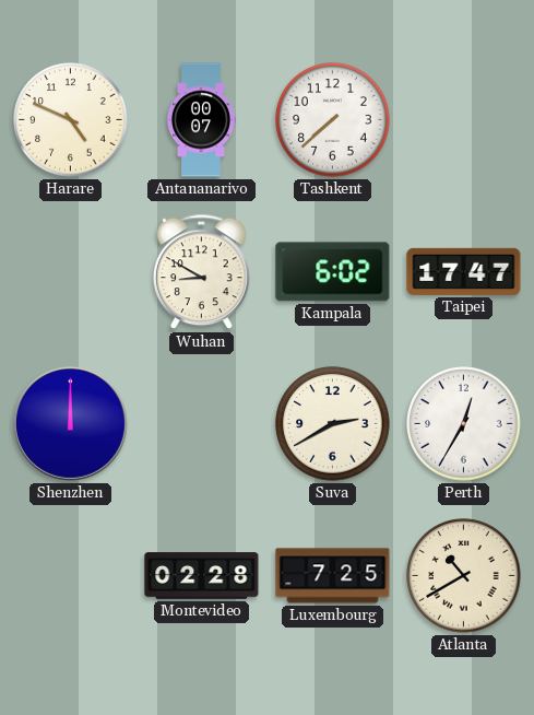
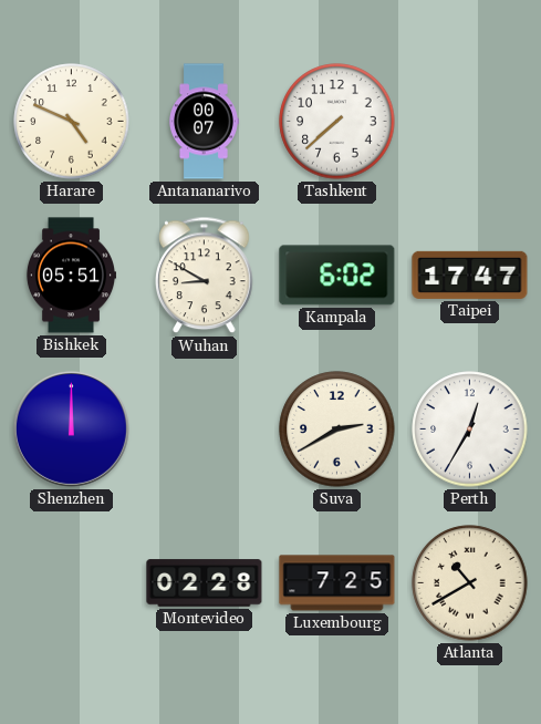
Bishkek: none -> 05:51 (70, 276)
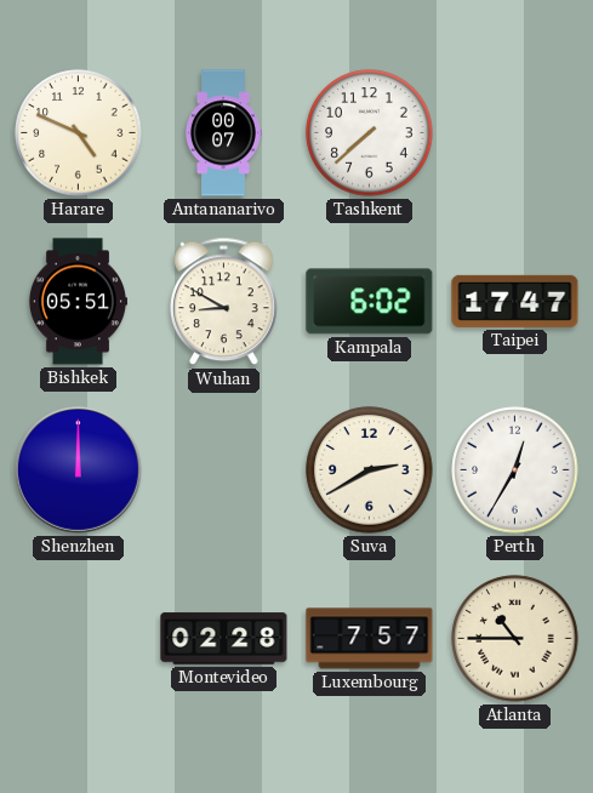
Luxembourg: 7:25 -> 7:57 (370, 639)
Atlanta: 10:40 -> 10:45 (515, 639)
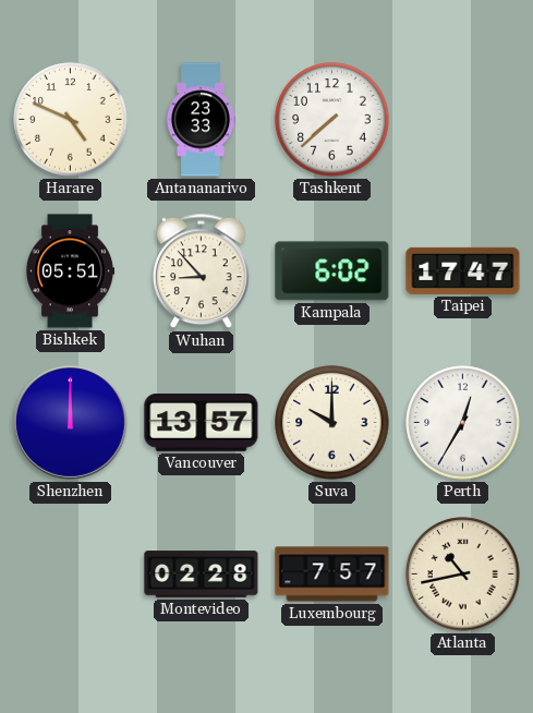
Antananarivo: 00:07 -> 23:33 (201, 120)
Wuhan: 8:50 -> 8:53 (202, 271)
Vancouver: none -> 13:57 (202, 423)
Suva: 2:40 -> 10:00 (332, 423)
Atlanta: 10:45 -> 10:43 (463, 575)
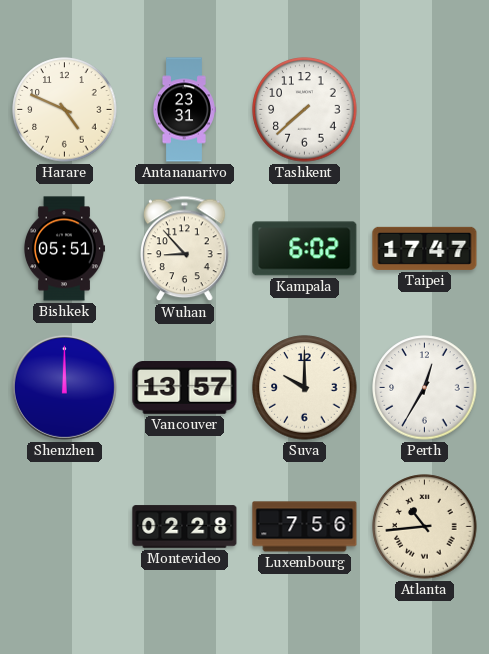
Antananarivo: 23:33 -> 23:31 (184, 110)
Luxembourg: 7:57 -> 7:56 (305, 527)
Atlanta: 10:43 -> 10:44 (425, 527)
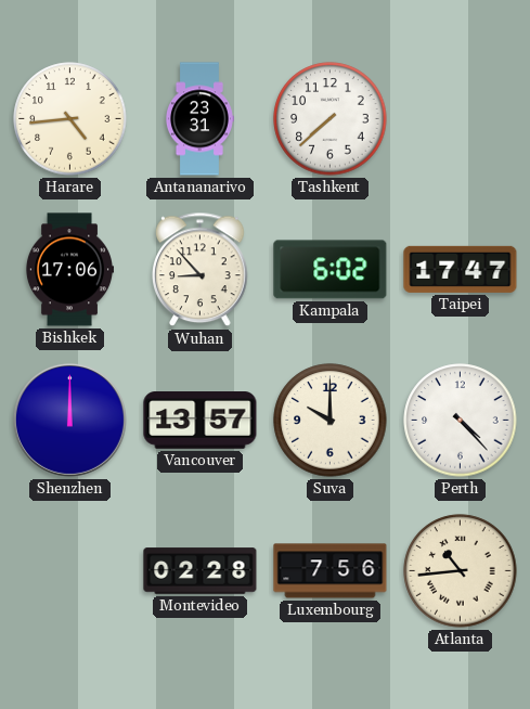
Harare: 4:49 -> 4:44 (70, 119)
Bishkek: 05:51 -> 17:06 (68, 270)
Perth: 12:35 -> 4:23 (461, 421)
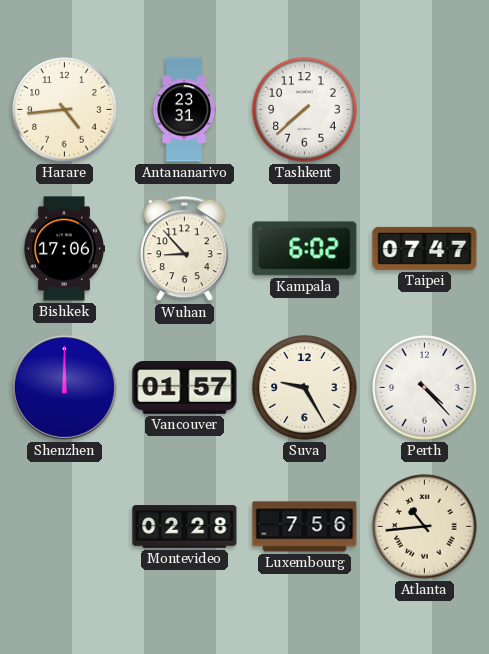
Taipei: 17:47 -> 07:47 (425, 248)
Vancouver: 13:57 -> 01:57 (185, 388)
Suva: 10:00 -> 9:25 (305, 388)
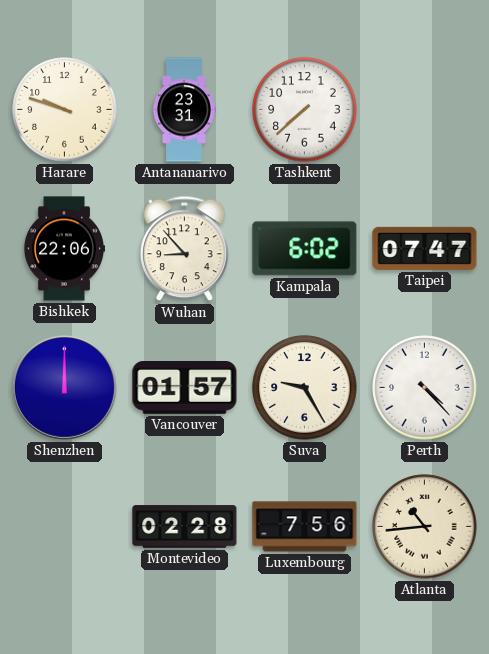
Harare: 4:44 -> 9:48 (65, 110)
Bishkek: 17:06 -> 22:06 (63, 249)
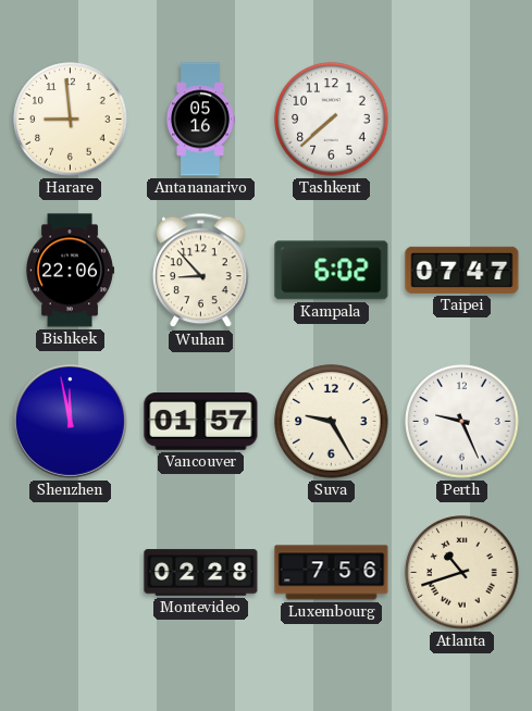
Harare: 9:48 -> 8:59 (71, 120)
Antananarivo: 23:31 -> 05:16 (200, 120)
Shenzhen: 12:00 -> 11:58 (70, 421)
Perth: 4:23 -> 9:26 (462, 422)
Atlanta: 10:44 -> 10:42 (462, 573)
